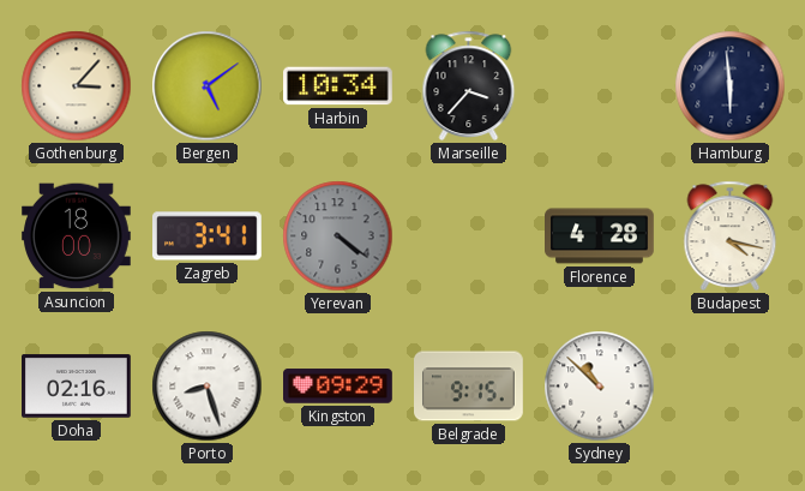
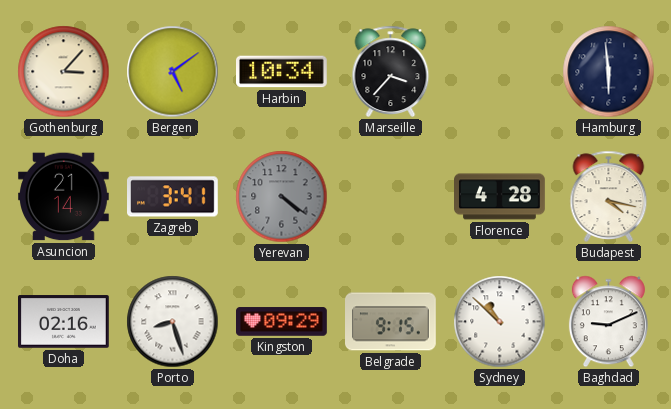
Asuncion: 18:00 -> 21:14 (64, 197)
Baghdad: none -> 9:11 (608, 322)
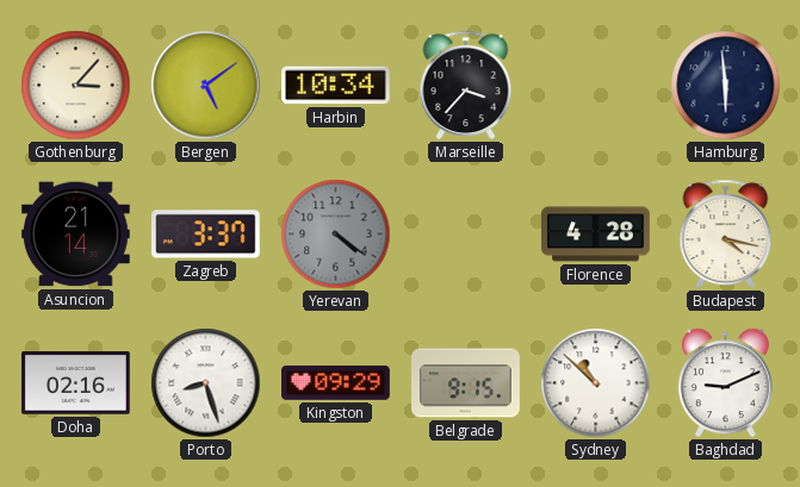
Zagreb: 3:41 -> 3:37 (206, 235)
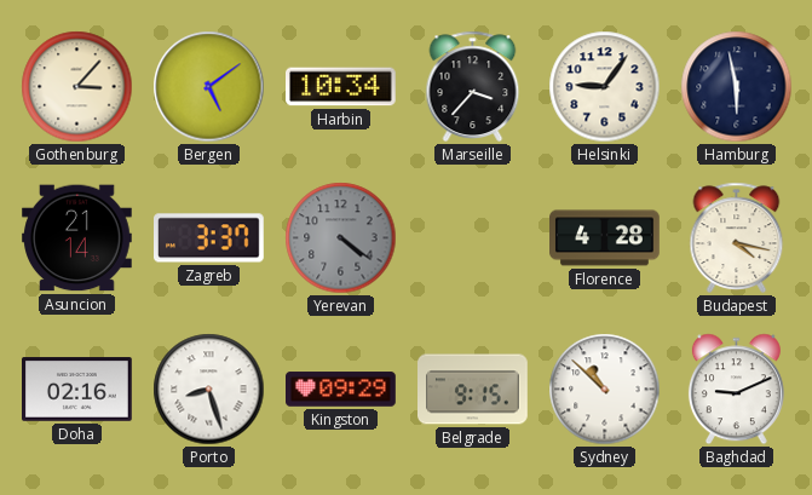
Helsinki: none -> 9:06 (605, 87)
Hamburg: 5:59 -> 5:58 (737, 87)
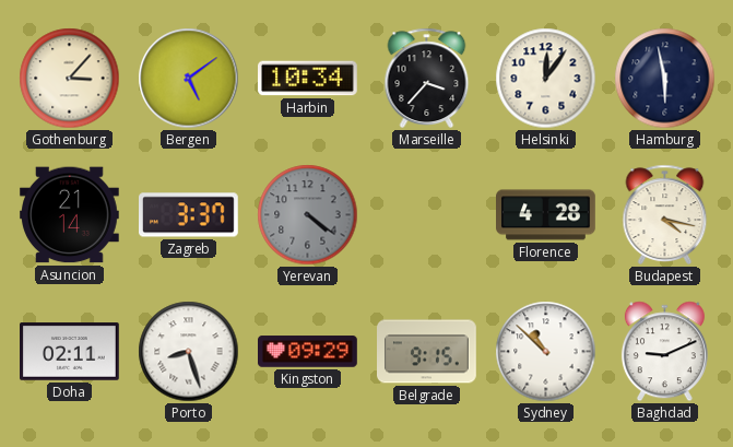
Helsinki: 9:06 -> 12:06 (546, 79)
Doha: 02:16 -> 02:11 (70, 352)
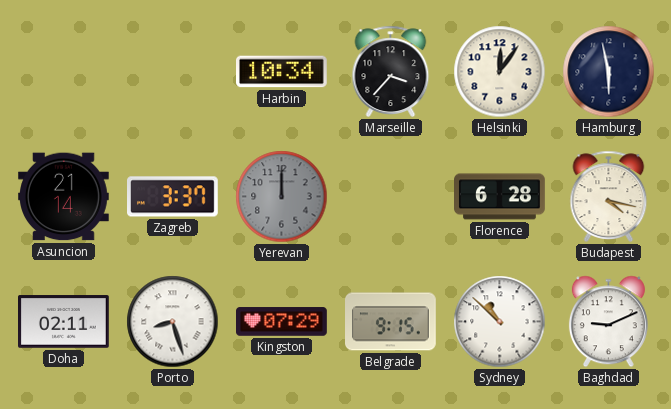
Gothenburg: 3:07 -> none (70, 79)
Bergen: 5:09 -> none (189, 79)
Yerevan: 4:21 -> 12:00 (282, 197)
Florence: 4:28 -> 6:28 (500, 197)
Kingston: 09:29 -> 07:29 (282, 322)
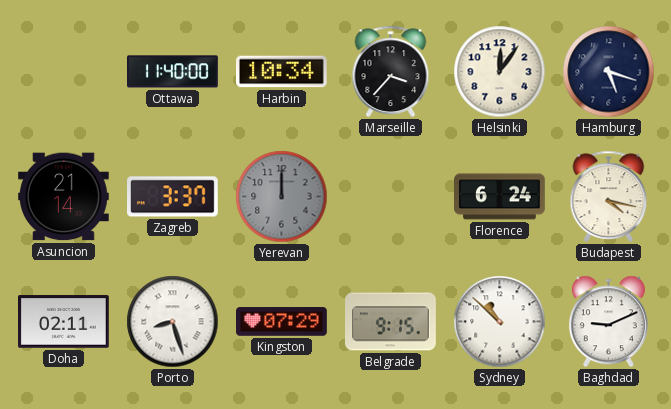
Ottawa: none -> 11:40 (173, 72)
Hamburg: 5:58 -> 5:18 (609, 72)
Florence: 6:28 -> 6:24 (500, 197)
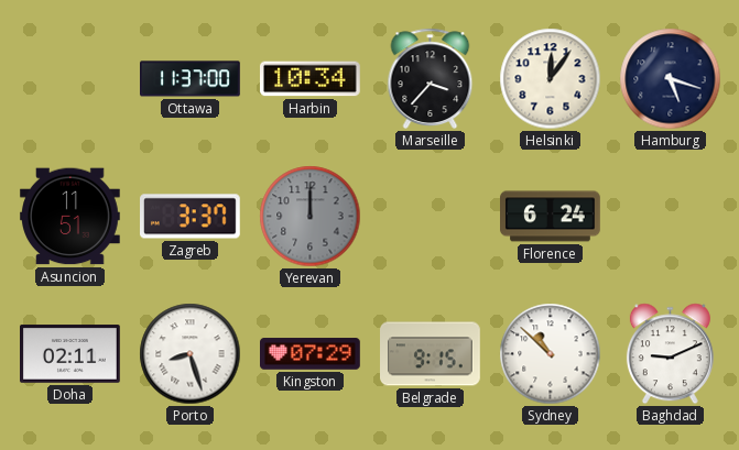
Ottawa: 11:40 -> 11:37 (191, 79)
Asuncion: 21:14 -> 11:51 (70, 217)
Budapest: 4:17 -> none (609, 196)
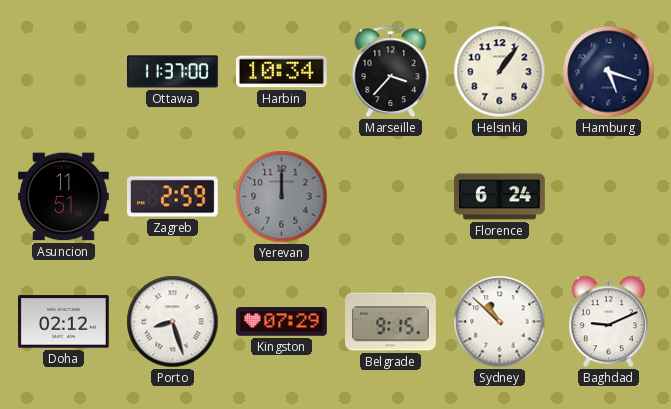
Helsinki: 12:06 -> 1:06 (500, 72)
Zagreb: 3:37 -> 2:59 (173, 197)
Doha: 02:11 -> 02:12 (64, 322)
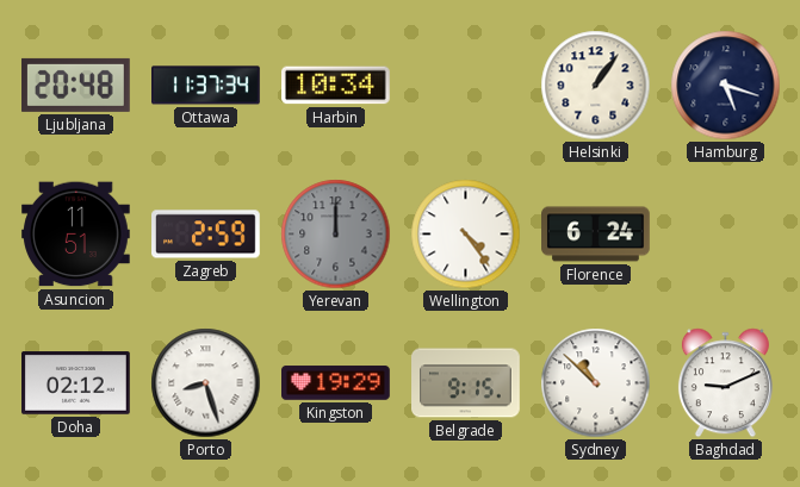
Ljubljana: none -> 20:48 (76, 85)
Ottawa: 11:37:00 -> 11:37:34 (206, 86)
Marseille: 3:37 -> none (391, 71)
Wellington: none -> 4:24 (466, 235)
Kingston: 07:29 -> 19:29 (336, 383)
